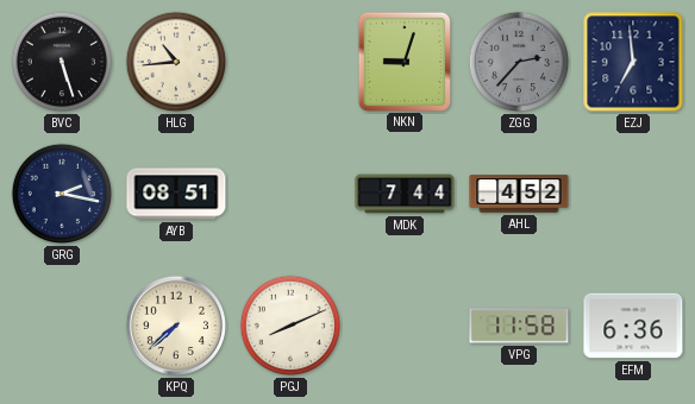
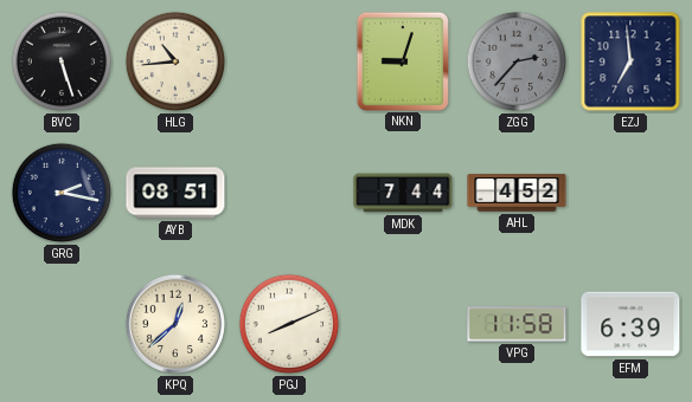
KPQ: 7:38 -> 12:38 (175, 324)
EFM: 6:36 -> 6:39 (630, 324)
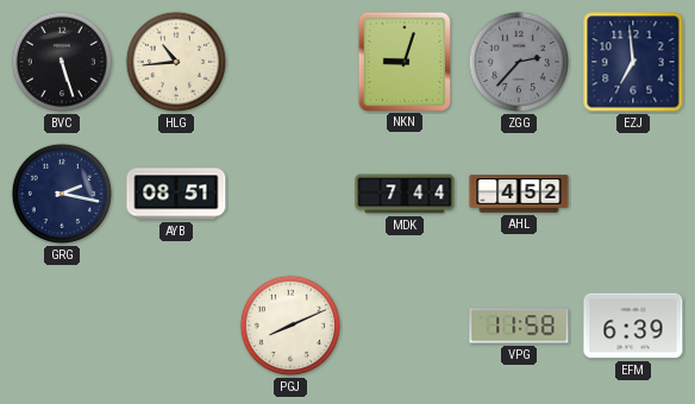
KPQ: 12:38 -> none (175, 324)
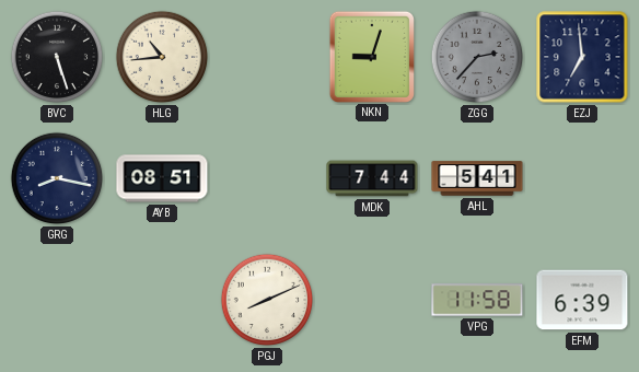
GRG: 2:17 -> 8:17 (57, 178)
AHL: 4:52 -> 5:41 (477, 178)
